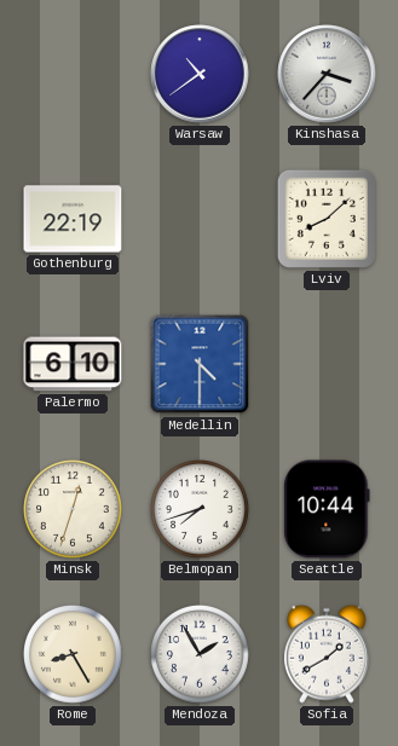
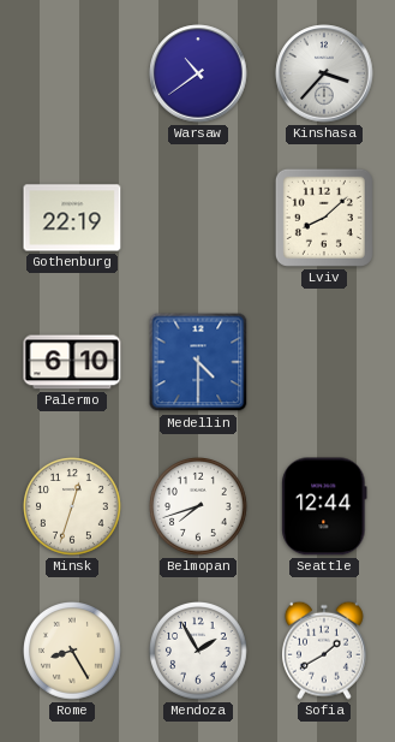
Seattle: 10:44 -> 12:44 (324, 506)
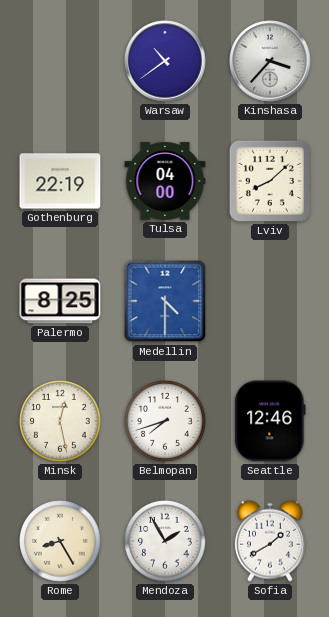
Tulsa: none -> 04:00 (165, 181)
Palermo: 6:10 -> 8:25 (60, 301)
Minsk: 12:33 -> 12:28 (61, 422)
Seattle: 12:44 -> 12:46 (270, 421)
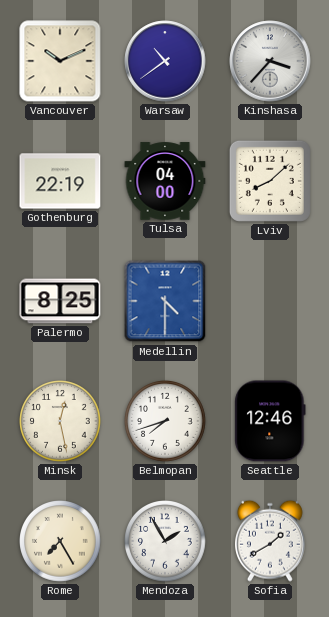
Vancouver: none -> 10:11 (60, 61)
Rome: 8:25 -> 7:25 (61, 542)
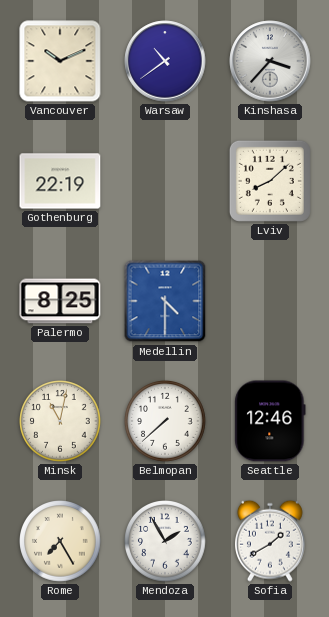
Tulsa: 04:00 -> none (165, 181)
Minsk: 12:28 -> 11:02 (61, 422)
Belmopan: 7:42 -> 7:38 (166, 422)
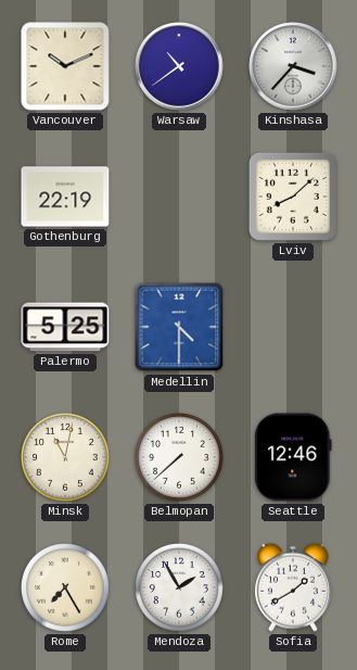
Palermo: 8:25 -> 5:25 (65, 327)
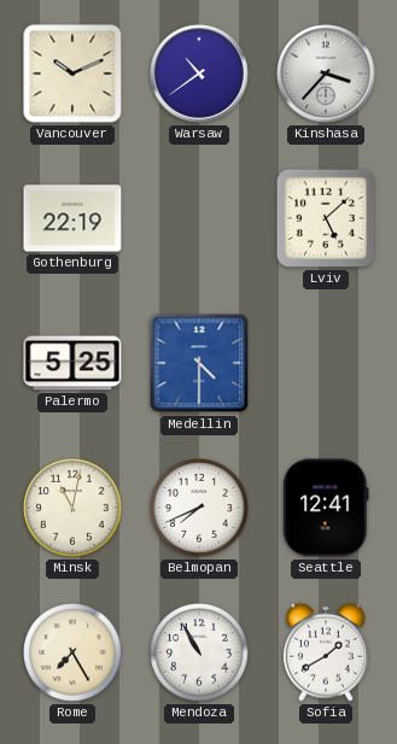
Lviv: 8:08 -> 5:08 (326, 218)
Belmopan: 7:38 -> 7:41 (200, 509)
Seattle: 12:46 -> 12:41 (326, 508)
Mendoza: 1:55 -> 10:55 (200, 654)
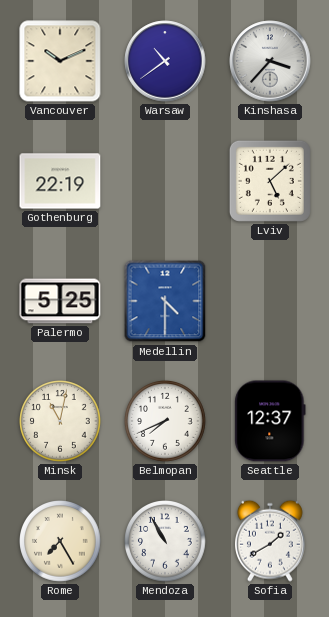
Seattle: 12:41 -> 12:37 (270, 421)
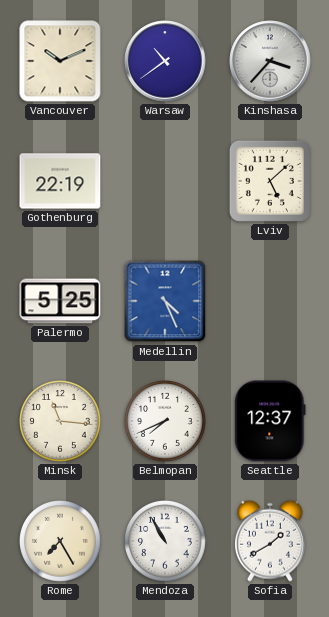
Medellin: 4:30 -> 4:26 (165, 301)
Minsk: 11:02 -> 11:16 (61, 422)
